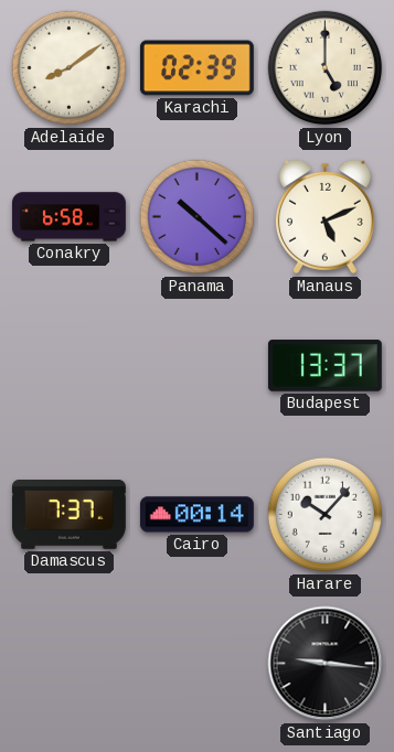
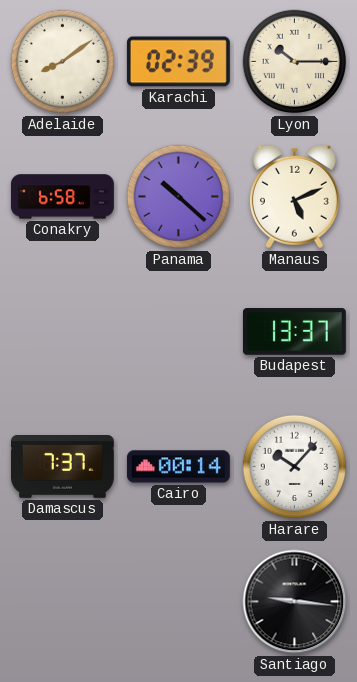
Lyon: 5:00 -> 10:15 (295, 62)
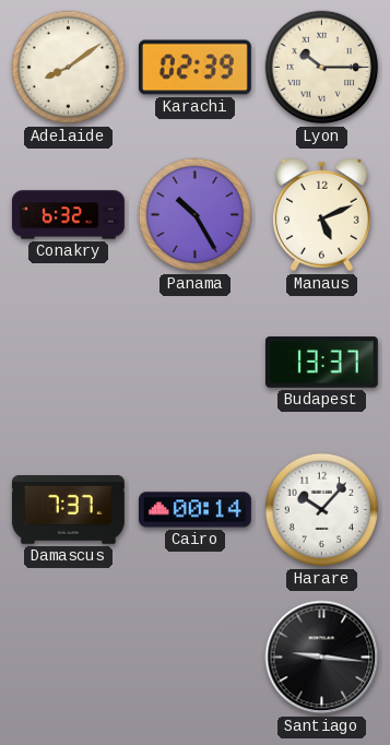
Conakry: 6:58 -> 6:32 (68, 215)
Panama: 10:22 -> 10:25 (196, 215)
